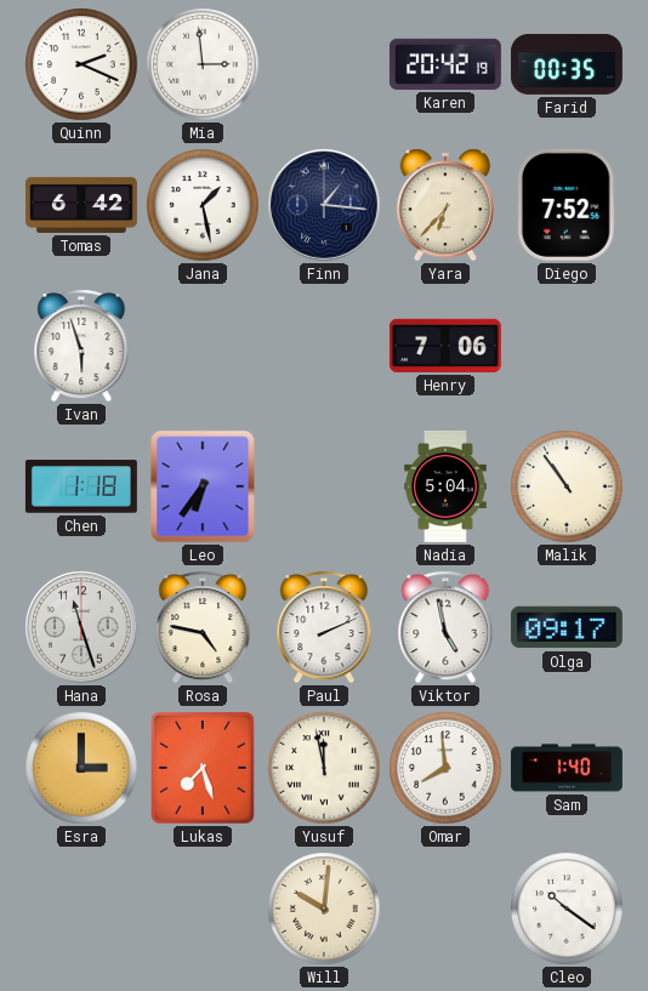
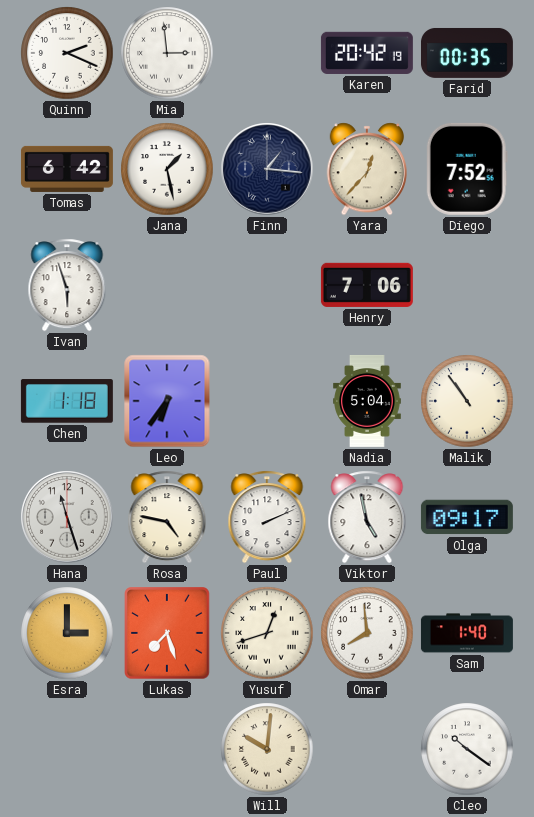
Yara: 6:37 -> 12:37 (366, 169)
Yusuf: 11:58 -> 12:42 (267, 633)
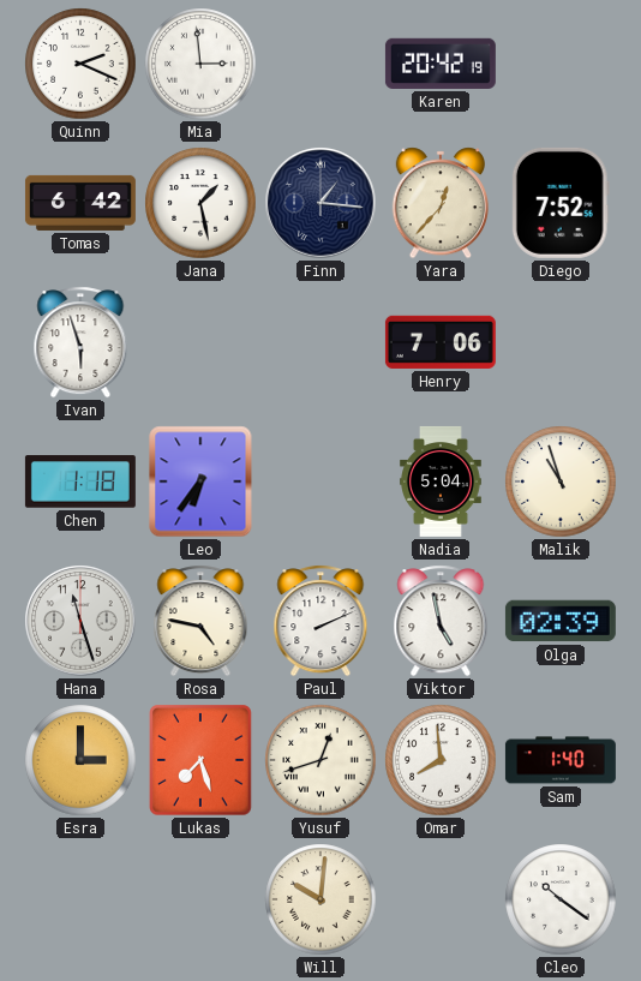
Farid: 00:35 -> none (467, 53)
Malik: 10:54 -> 10:57 (561, 481)
Olga: 09:17 -> 02:39 (561, 621)
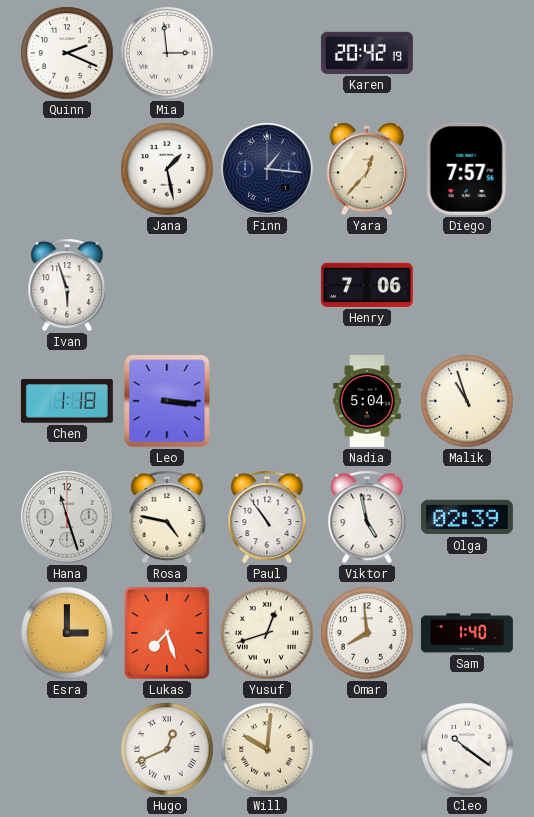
Tomas: 6:42 -> none (80, 203)
Diego: 7:52 -> 7:57 (467, 169)
Leo: 6:36 -> 3:16 (167, 401)
Paul: 2:11 -> 10:54 (267, 517)
Hugo: none -> 12:41 (167, 749)
